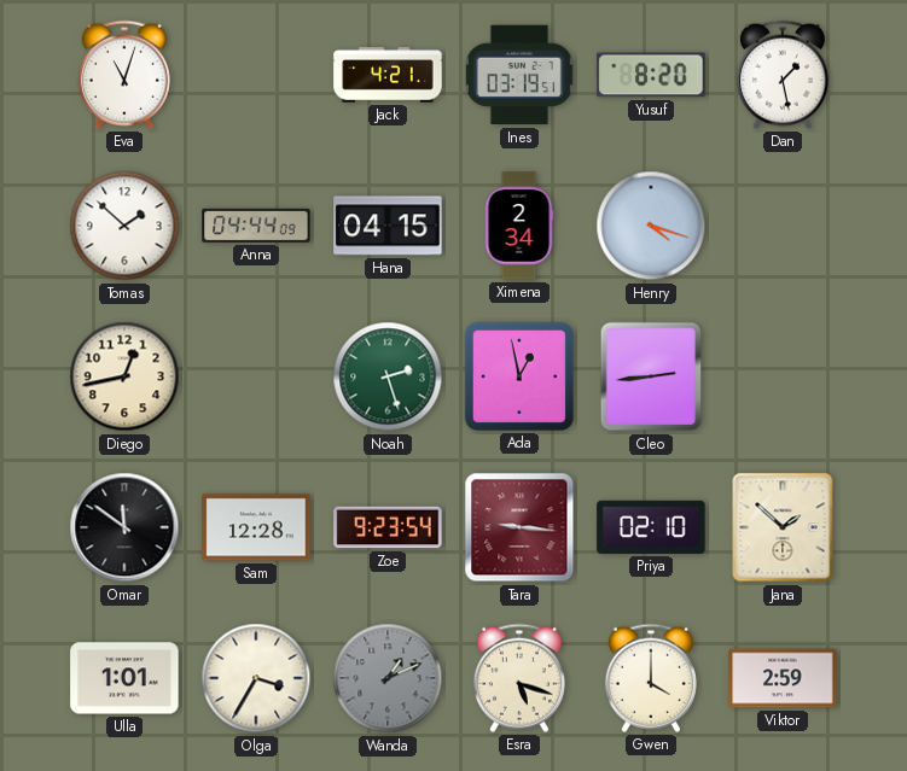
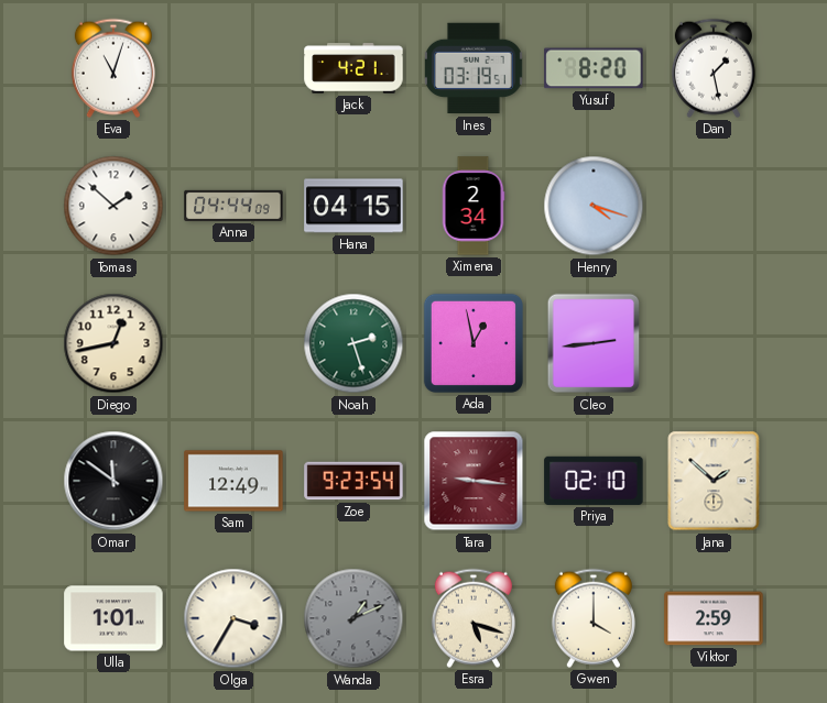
Sam: 12:28 -> 12:49 (233, 481)
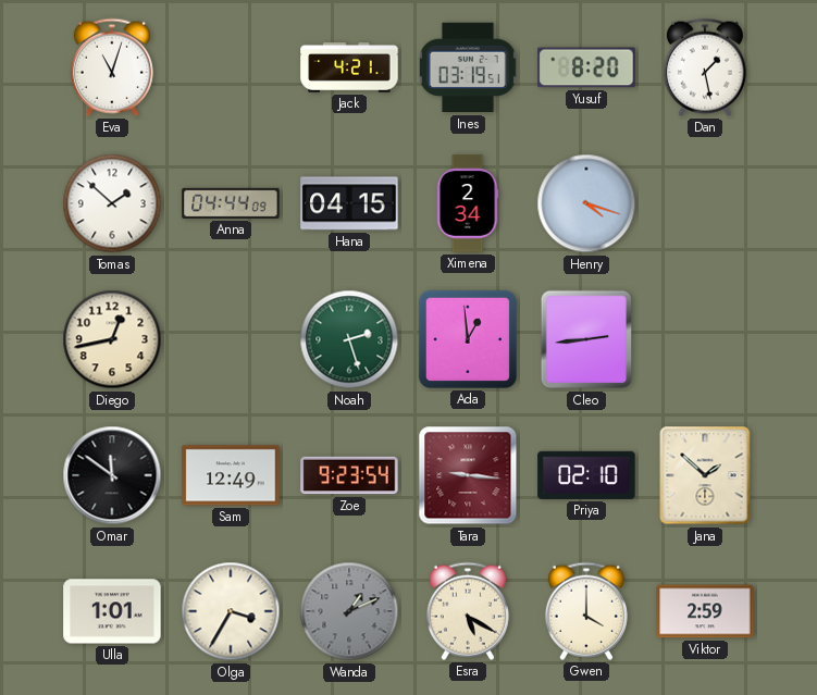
Ada: 12:58 -> 12:59 (468, 339)
Esra: 5:18 -> 5:20 (468, 611)
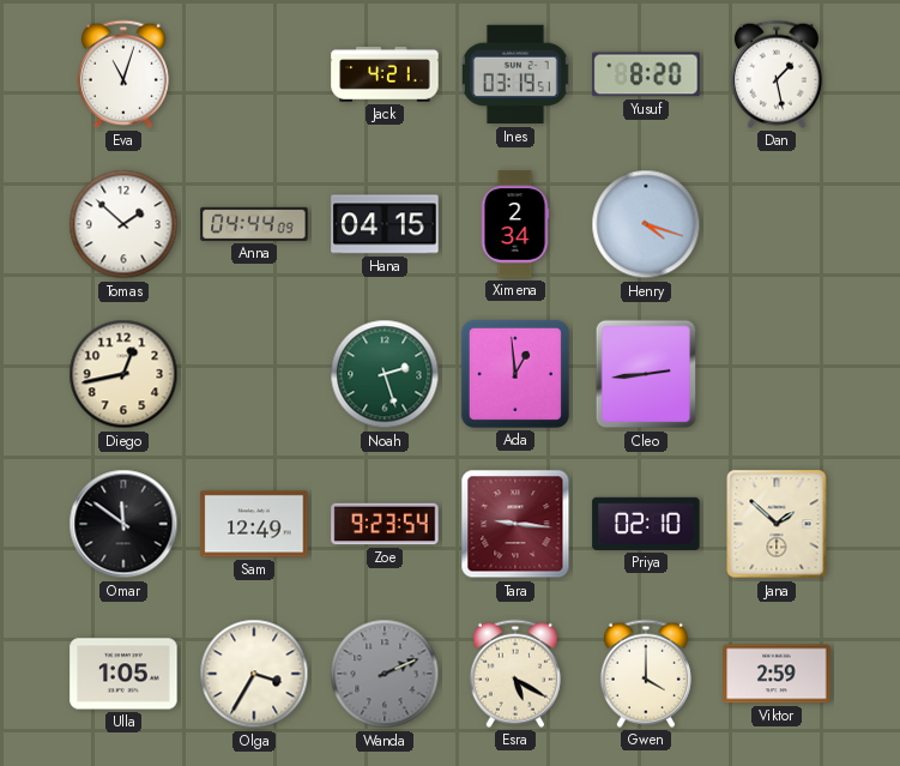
Ulla: 1:01 -> 1:05 (123, 674)
Wanda: 1:11 -> 2:11 (385, 674)
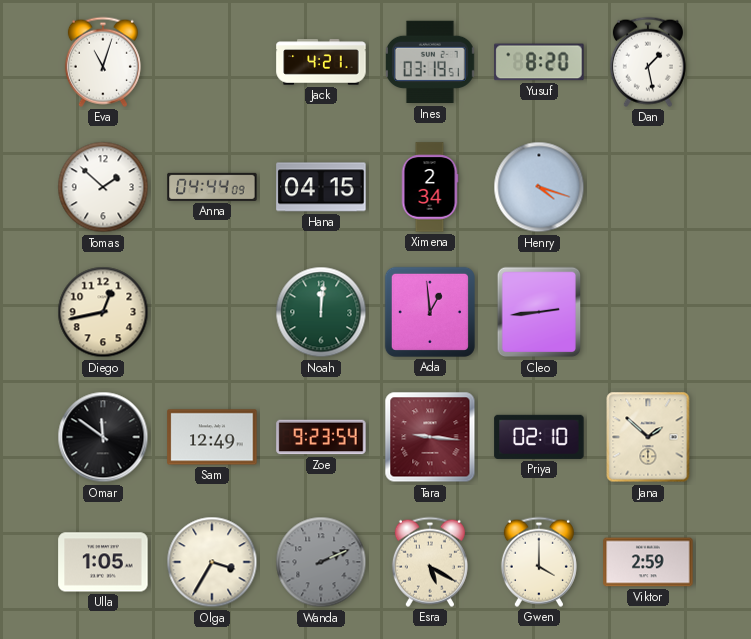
Noah: 2:27 -> 12:01 (321, 312)
